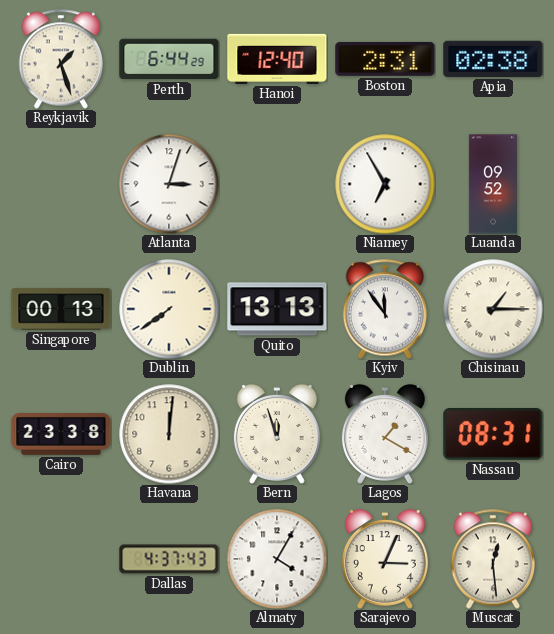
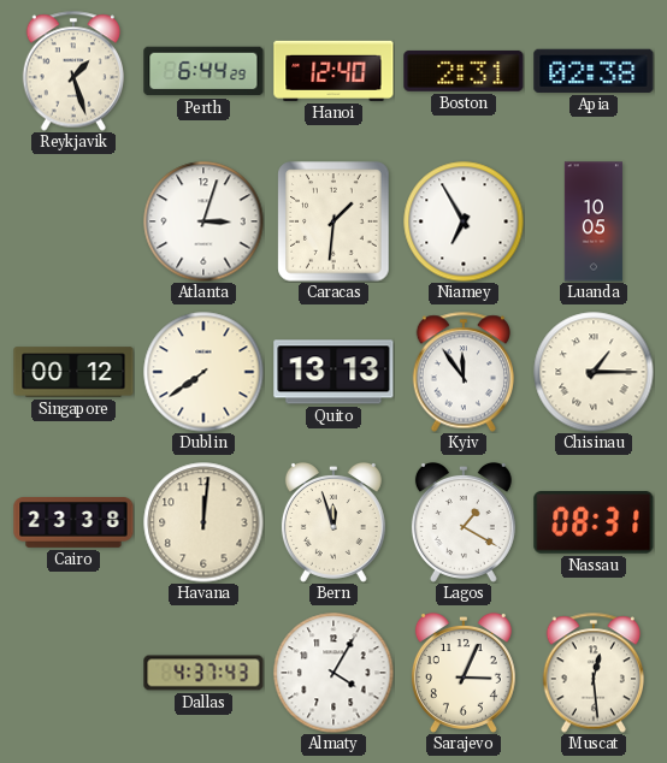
Caracas: none -> 1:31 (333, 221)
Luanda: 09:52 -> 10:05 (594, 221)
Singapore: 00:13 -> 00:12 (73, 372)
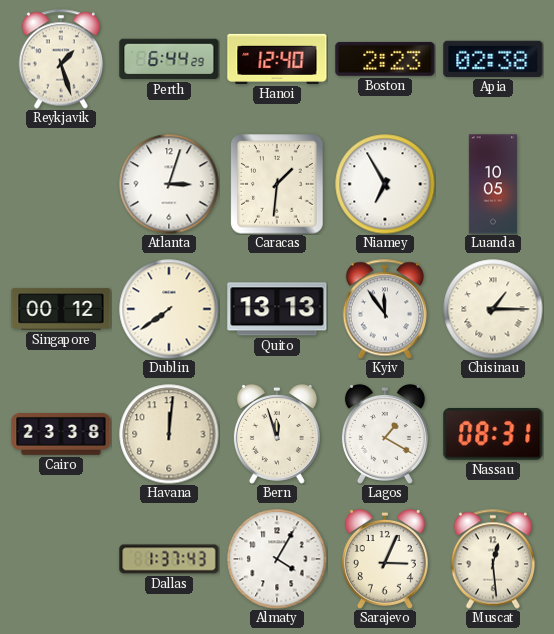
Boston: 2:31 -> 2:23 (385, 59)
Dallas: 4:37 -> 1:37 (169, 559)
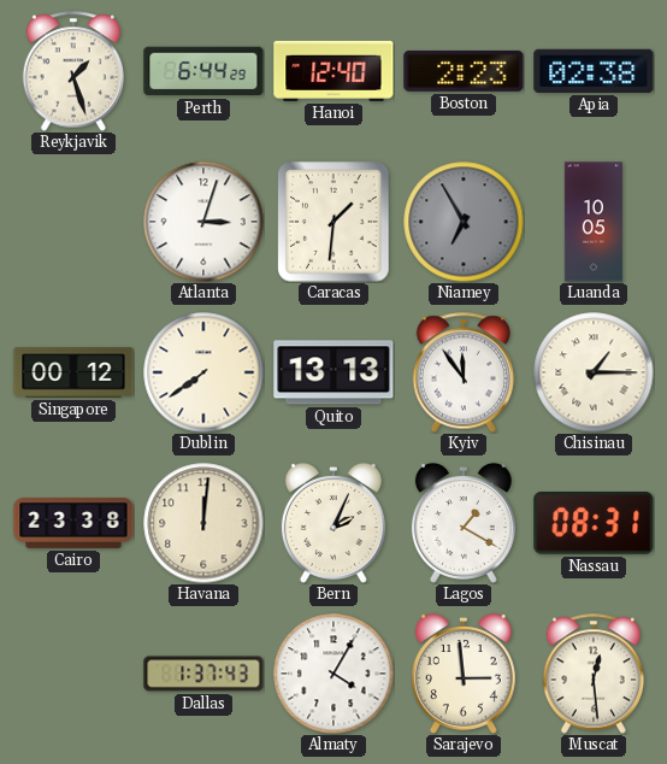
Niamey dial: white -> grey (464, 222)
Bern: 11:57 -> 2:04 (333, 523)
Sarajevo: 3:04 -> 2:59 (464, 674)
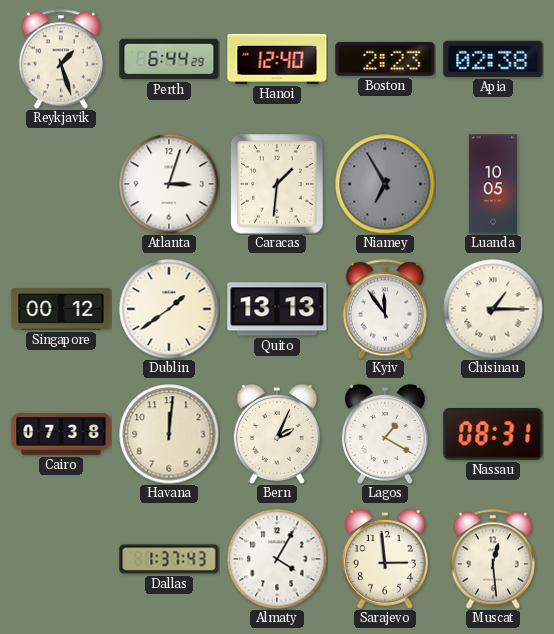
Dublin: 7:39 -> 1:39 (169, 309)
Cairo: 23:38 -> 07:38 (61, 435)
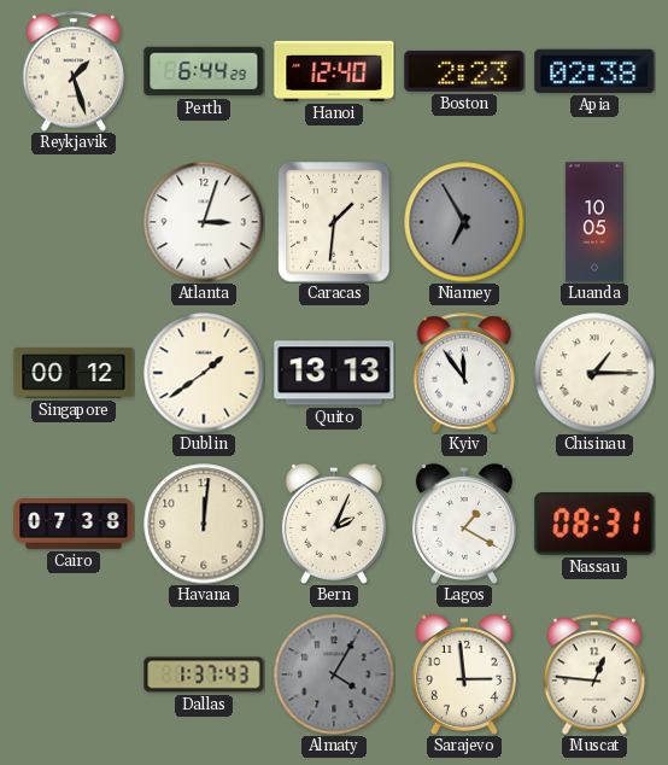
Almaty dial: white -> grey (334, 675)
Muscat: 12:29 -> 12:46 (593, 675)
